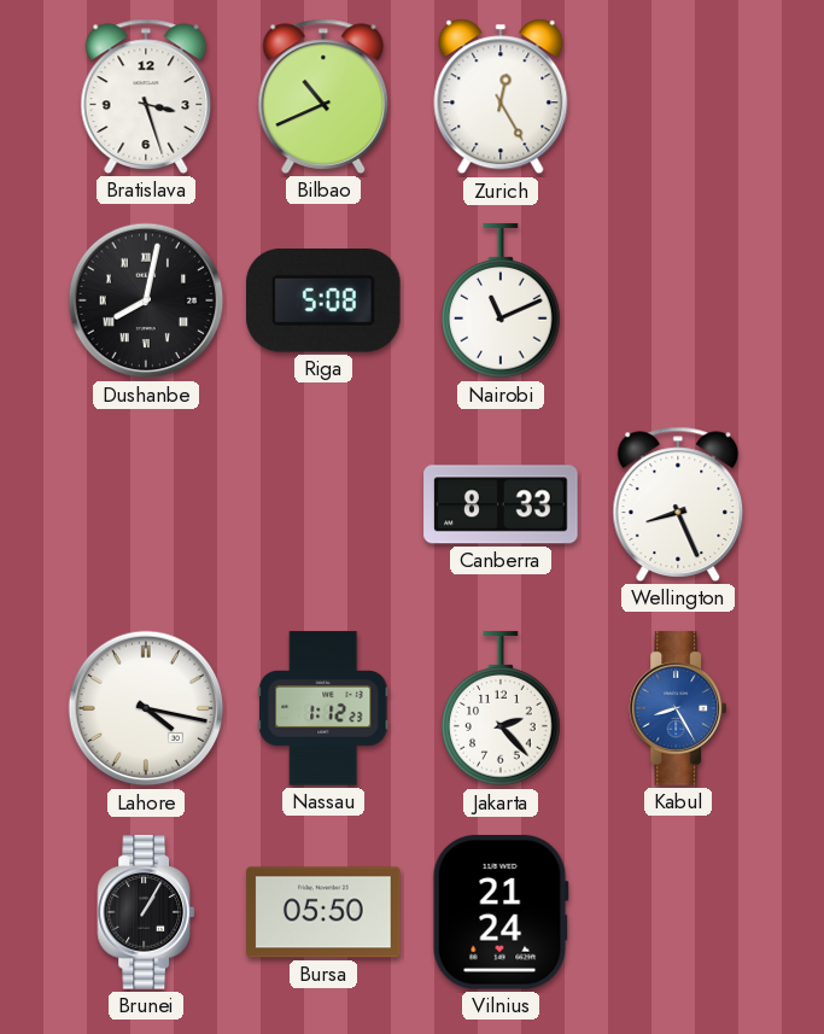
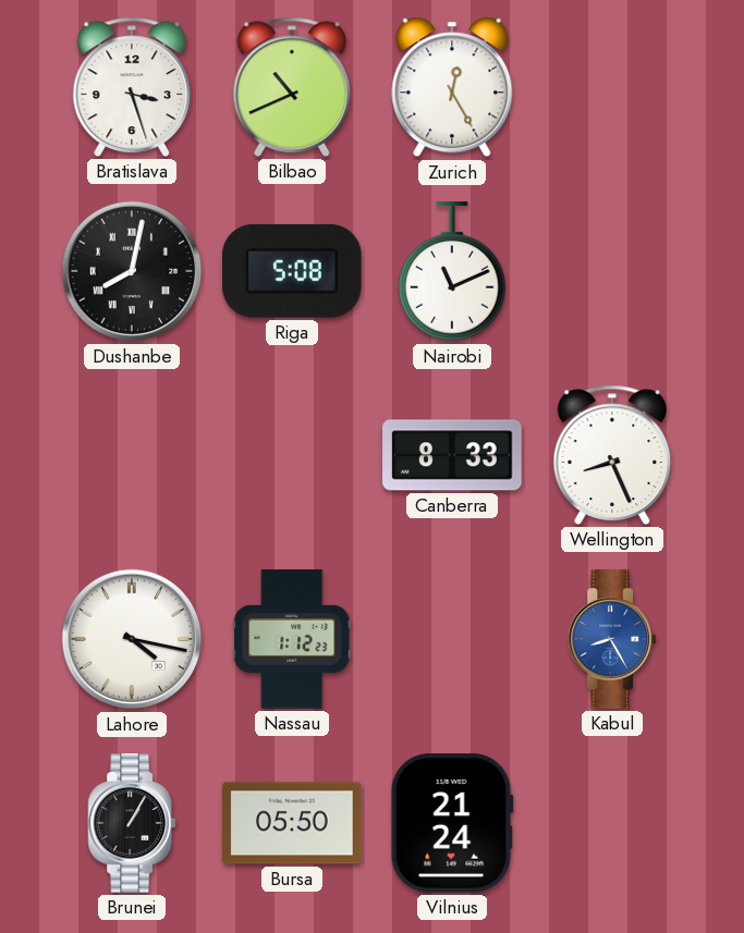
Jakarta: 2:23 -> none (501, 709)
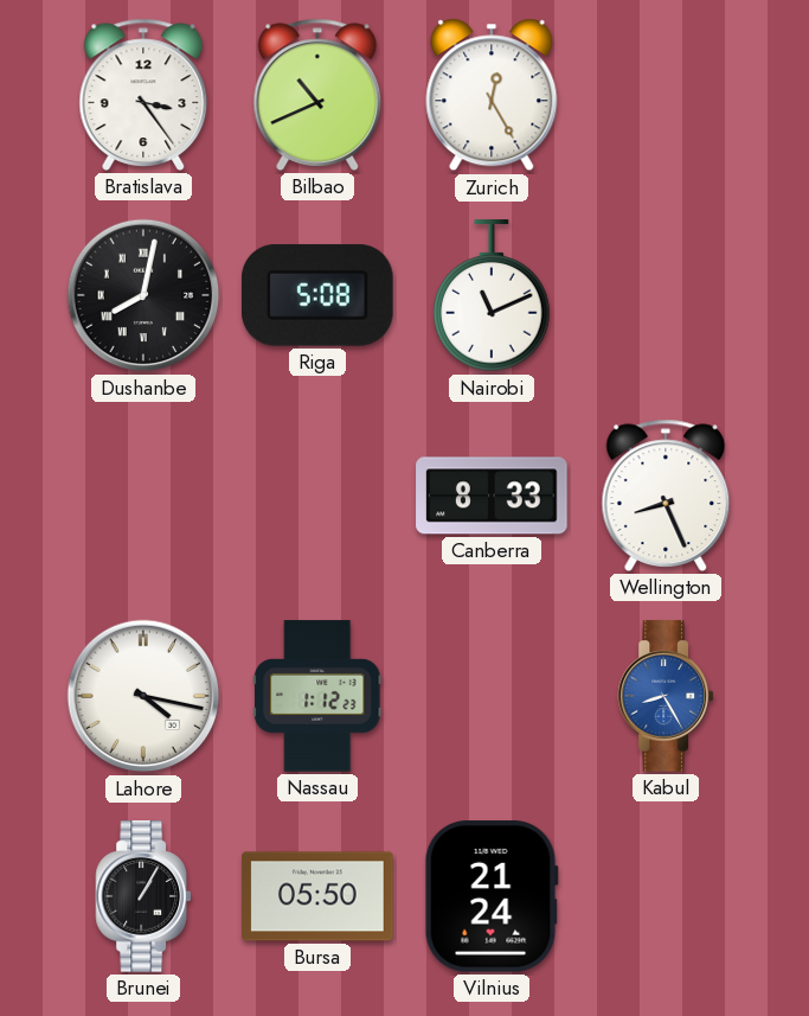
Bratislava: 3:27 -> 3:24 (143, 95)
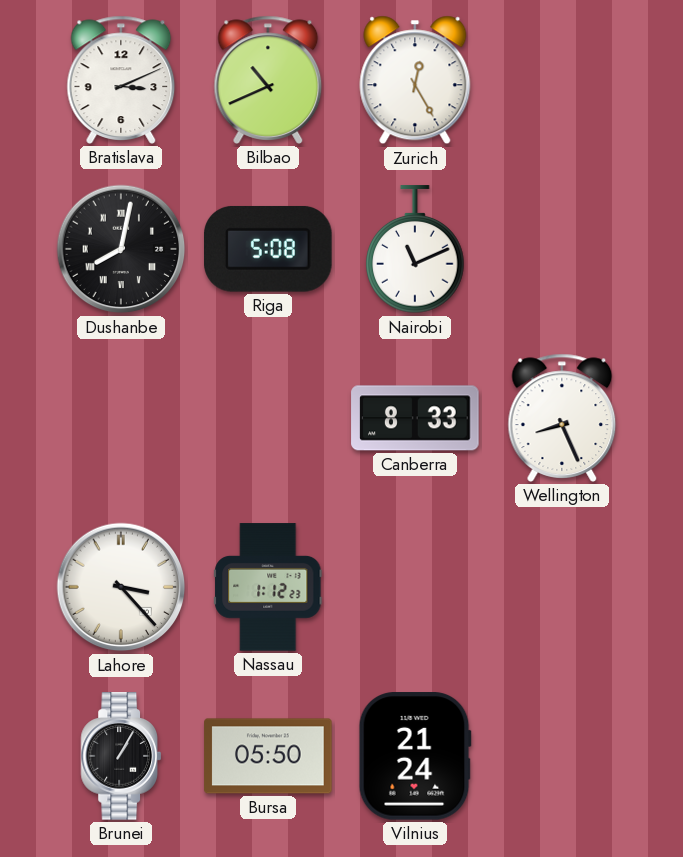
Bratislava: 3:24 -> 3:11 (121, 80)
Lahore: 4:17 -> 3:23 (121, 587)
Kabul: 8:25 -> none (664, 696)
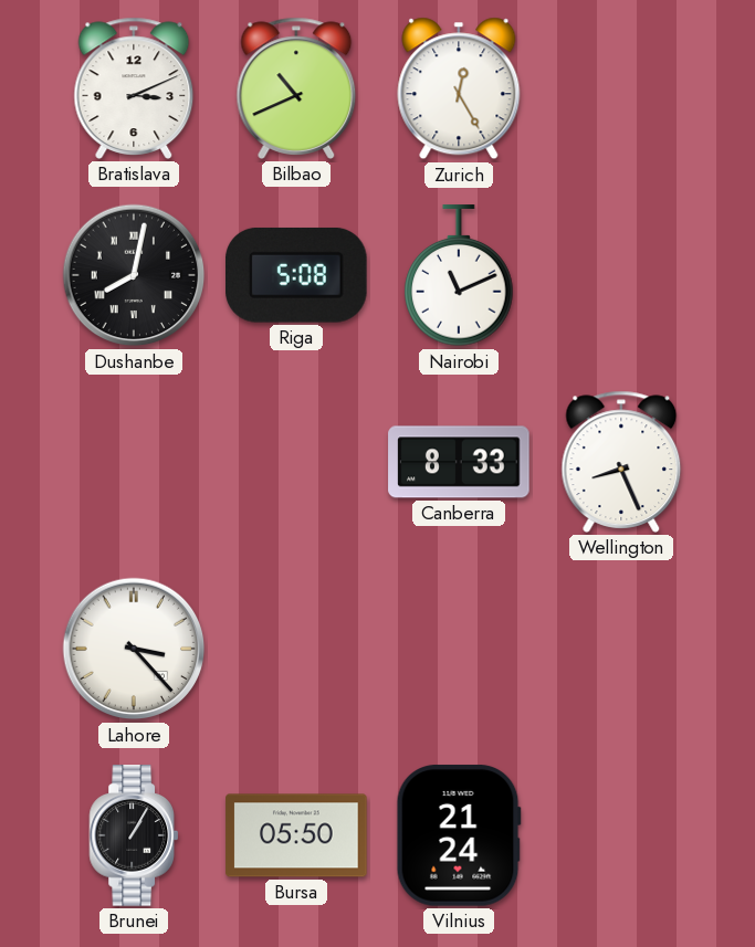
Nassau: 1:12 -> none (268, 587)
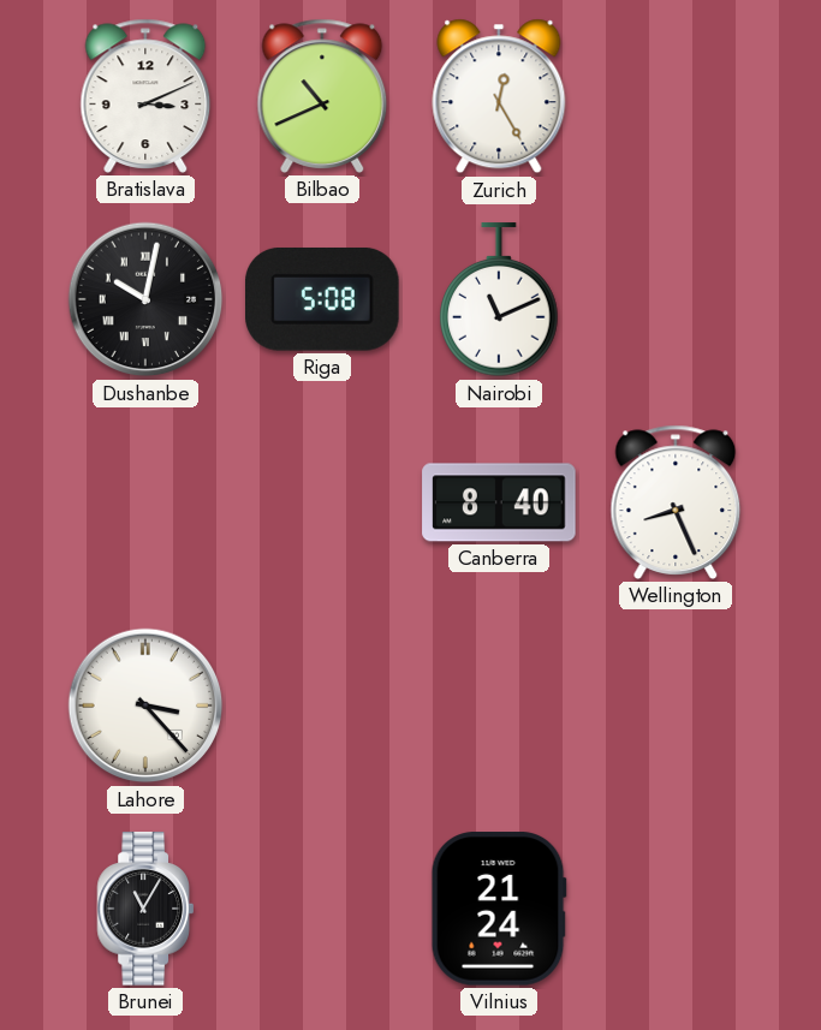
Dushanbe: 8:02 -> 10:02 (145, 299)
Canberra: 8:33 -> 8:40 (499, 502)
Brunei: 1:05 -> 11:05 (144, 909)
Bursa: 05:50 -> none (296, 835)
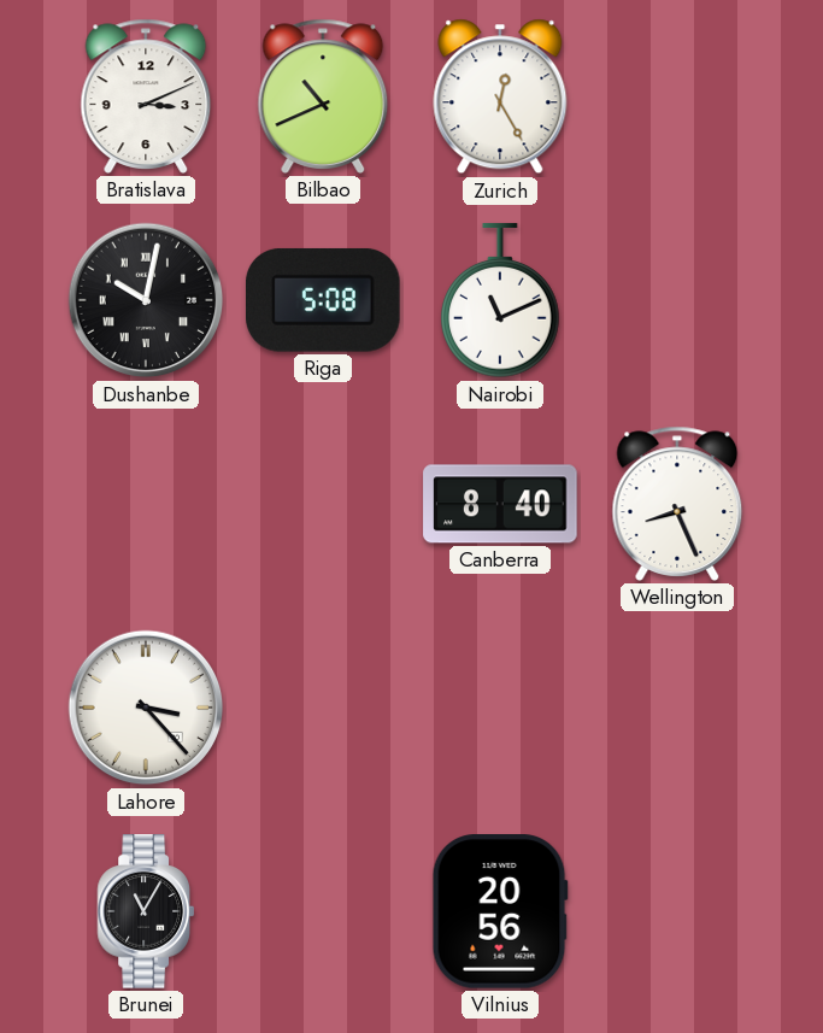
Vilnius: 21:24 -> 20:56 (500, 911)
